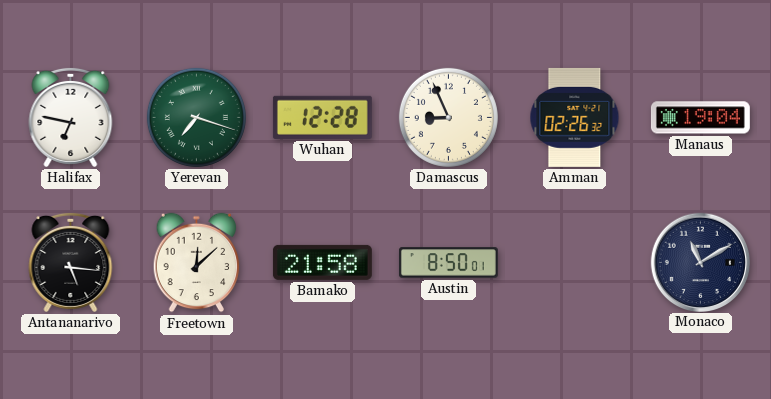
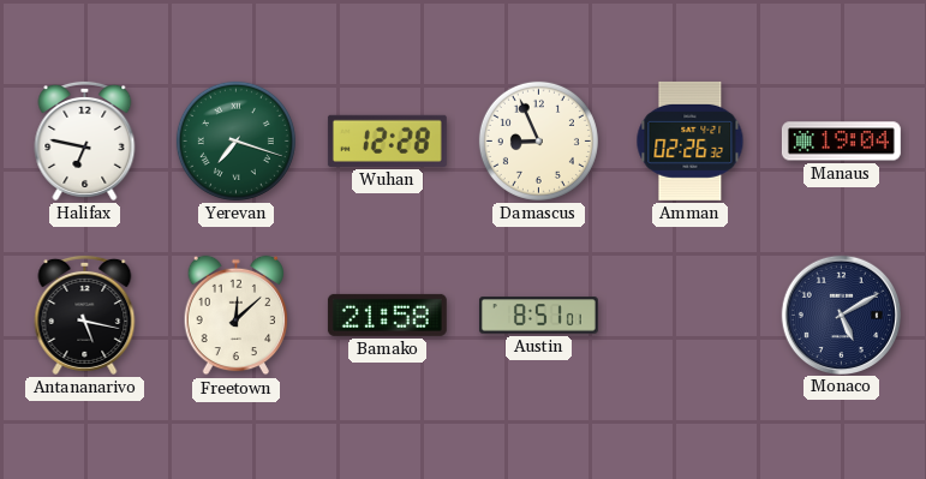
Antananarivo: 5:16 -> 5:17 (85, 315)
Austin: 8:50 -> 8:51 (538, 316)
Monaco: 11:10 -> 5:10 (841, 315)
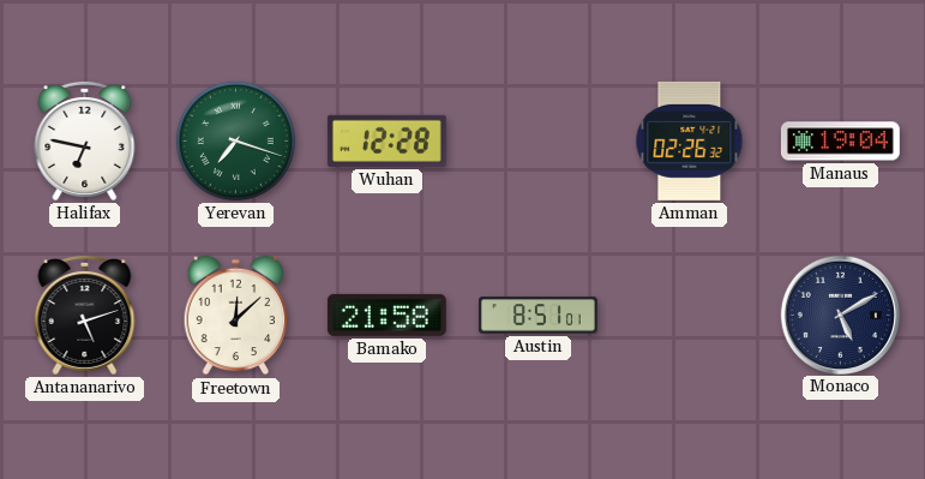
Damascus: 8:56 -> none (538, 140)
Antananarivo: 5:17 -> 5:12 (85, 315)
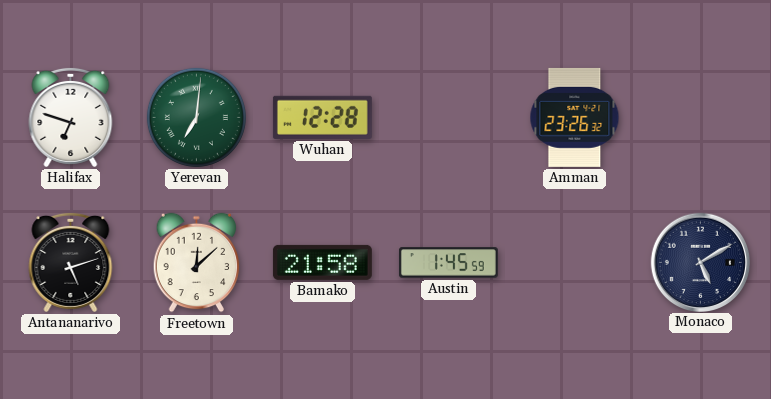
Halifax: 6:47 -> 6:48 (71, 117)
Yerevan: 7:18 -> 7:01 (196, 117)
Amman: 02:26 -> 23:26 (575, 117)
Manaus: 19:04 -> none (840, 142)
Austin: 8:51 -> 1:45 (448, 263)
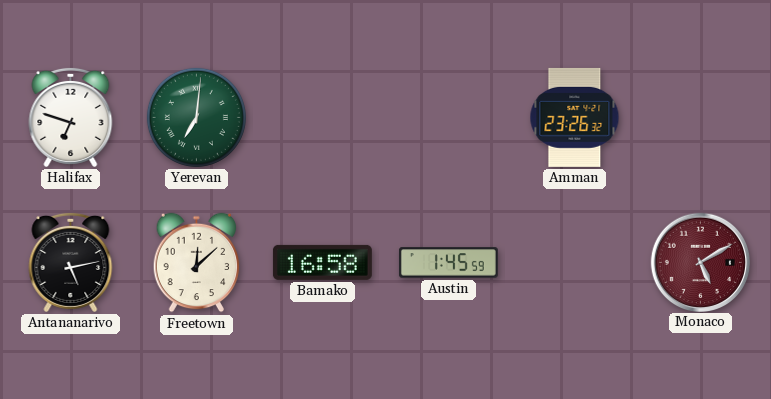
Wuhan: 12:28 -> none (322, 117)
Antananarivo: 5:12 -> 5:13 (71, 262)
Bamako: 21:58 -> 16:58 (322, 262)
Monaco dial: navy -> burgundy (700, 262)
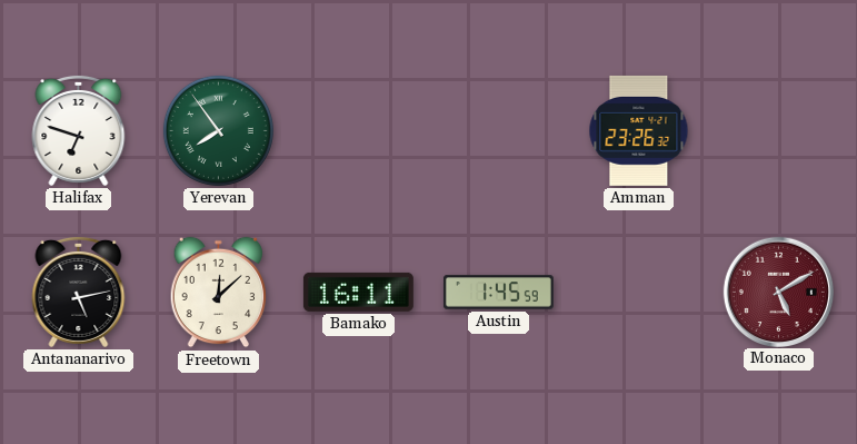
Yerevan: 7:01 -> 7:54 (218, 130)
Bamako: 16:58 -> 16:11 (358, 292)
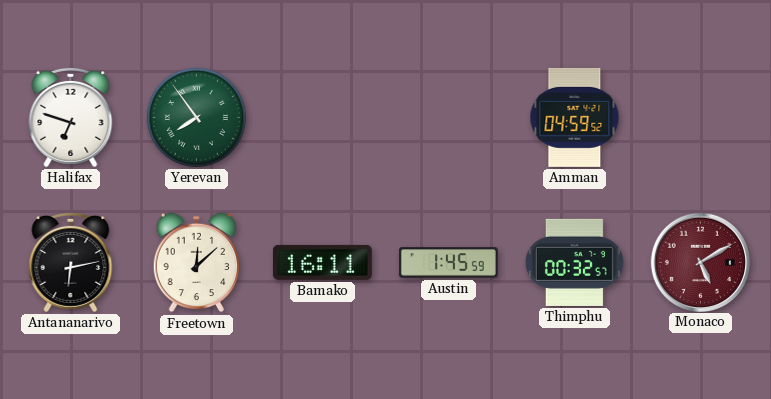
Amman: 23:26 -> 04:59 (575, 117)
Antananarivo: 5:13 -> 6:13 (71, 262)
Thimphu: none -> 00:32 (574, 262)
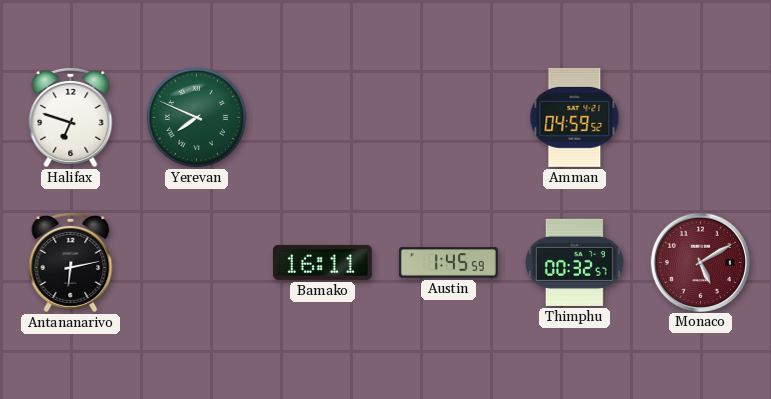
Yerevan: 7:54 -> 7:49 (196, 117)
Freetown: 12:08 -> none (197, 263)
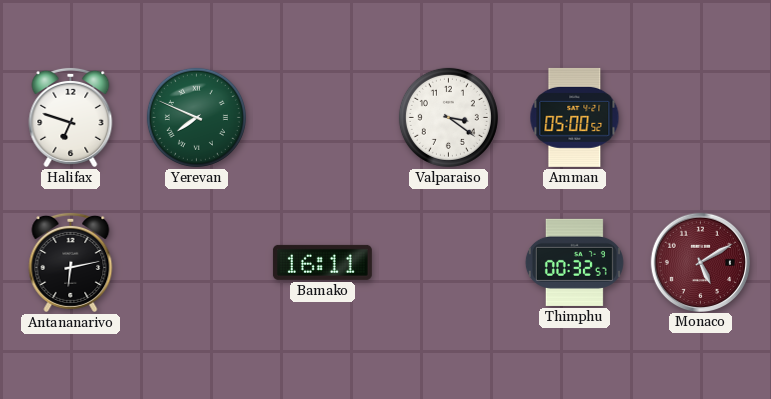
Valparaiso: none -> 3:21 (448, 117)
Amman: 04:59 -> 05:00 (575, 117)
Austin: 1:45 -> none (448, 263)
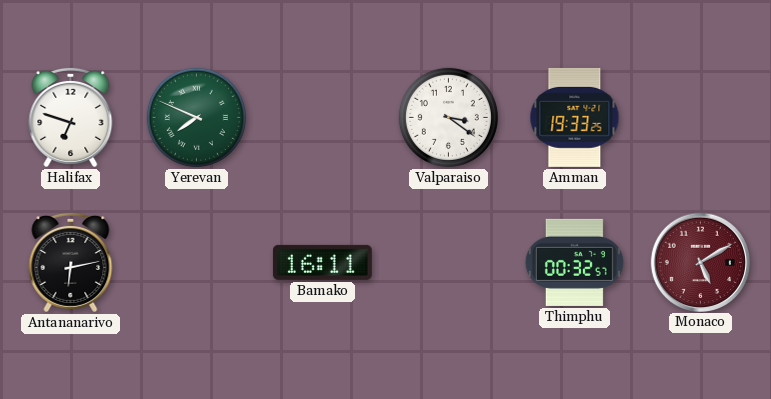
Amman: 05:00 -> 19:33 (575, 117)
